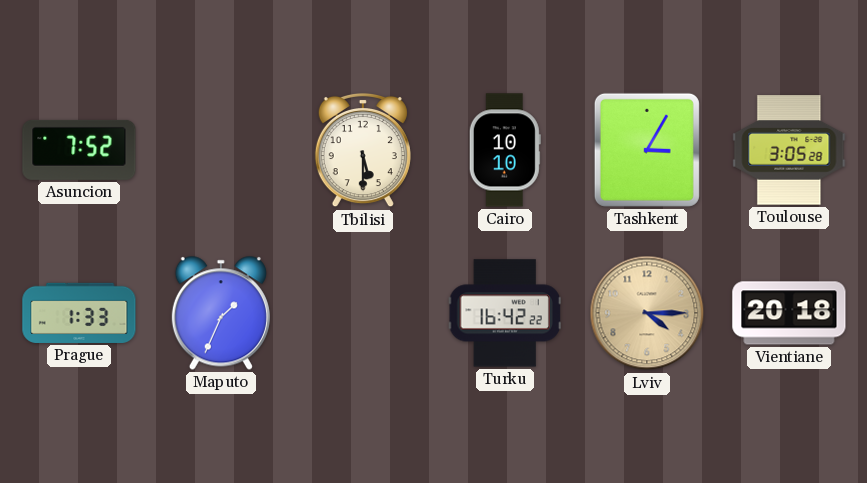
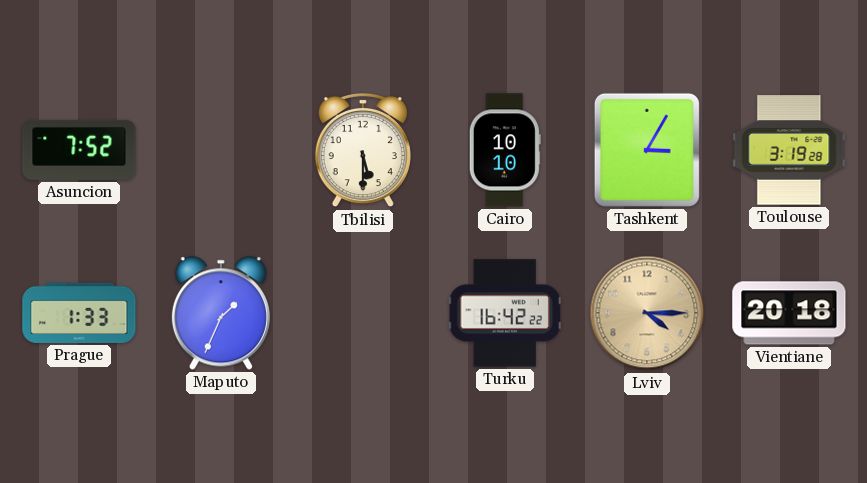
Toulouse: 3:05 -> 3:19 (789, 150)
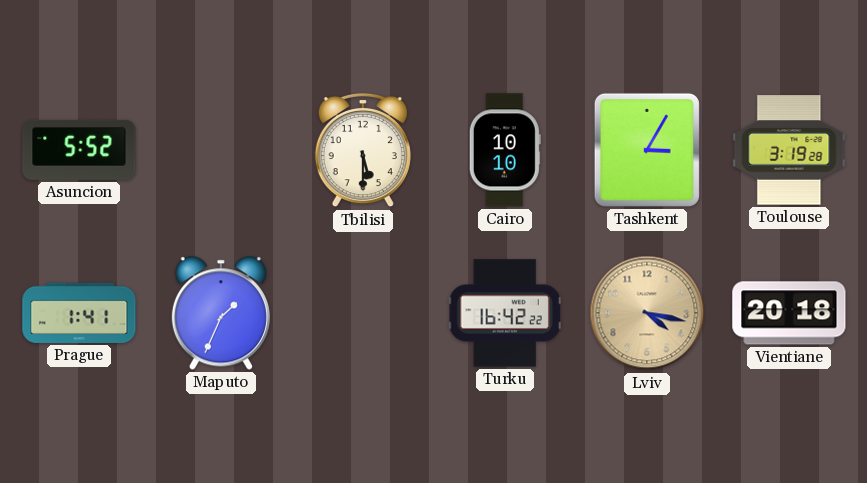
Asuncion: 7:52 -> 5:52 (79, 150)
Prague: 1:33 -> 1:41 (79, 313)
Lviv: 4:15 -> 4:17 (647, 313)
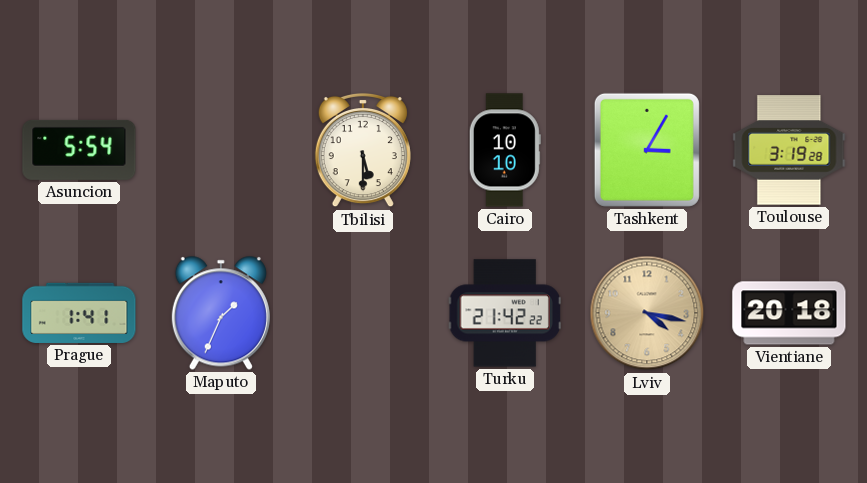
Asuncion: 5:52 -> 5:54 (79, 150)
Turku: 16:42 -> 21:42 (505, 313)
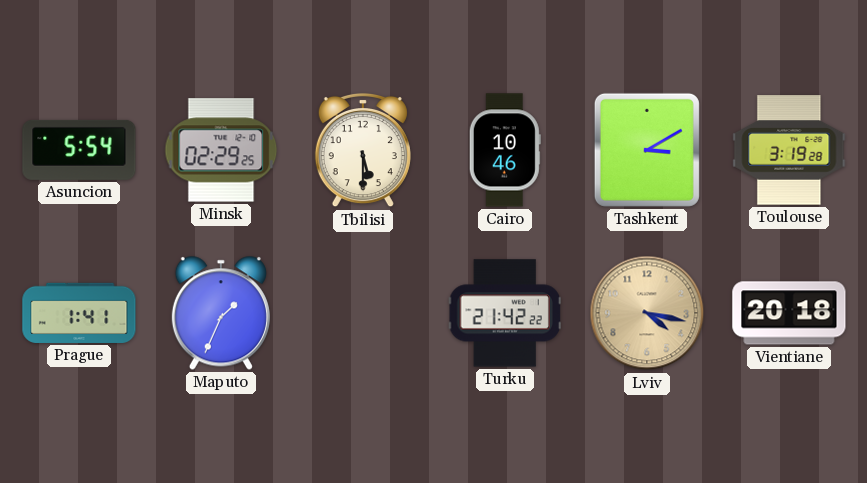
Minsk: none -> 02:29 (221, 150)
Cairo: 10:10 -> 10:46 (505, 150)
Tashkent: 3:05 -> 3:10 (647, 150)
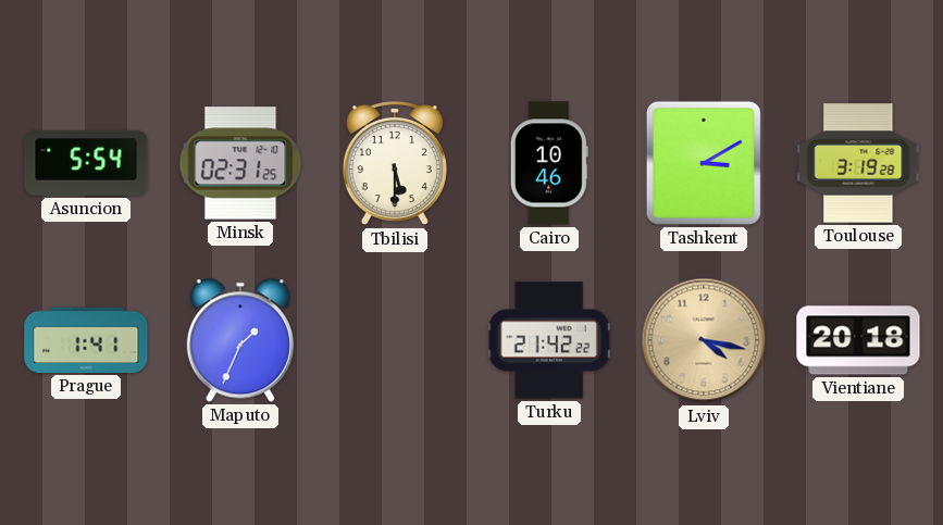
Minsk: 02:29 -> 02:31 (240, 163)
